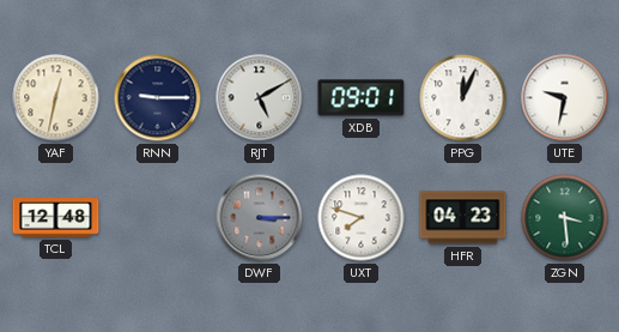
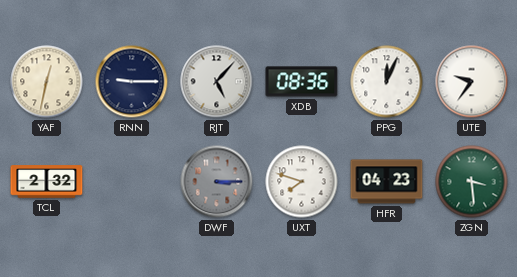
RJT: 5:10 -> 5:07 (217, 82)
XDB: 09:01 -> 08:36 (302, 82)
UTE: 9:32 -> 9:36 (472, 82)
TCL: 12:48 -> 2:32 (47, 182)
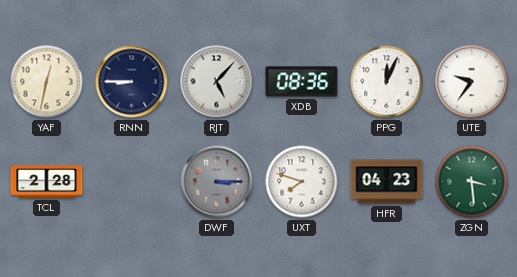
RNN: 9:15 -> 8:45 (132, 82)
TCL: 2:32 -> 2:28 (47, 182)
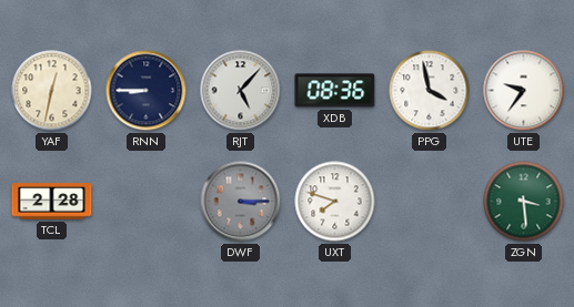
PPG: 12:04 -> 3:58 (430, 91)
HFR: 04:23 -> none (387, 182)
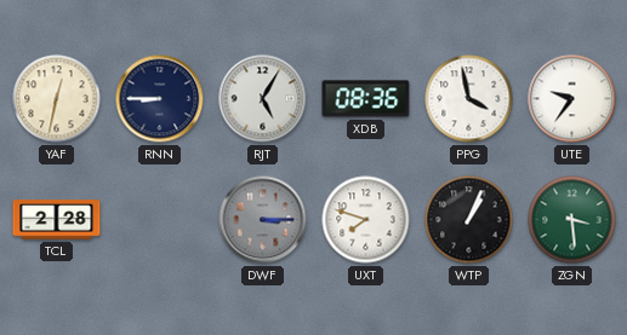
RJT: 5:07 -> 5:05 (263, 99)
WTP: none -> 1:04 (469, 220)
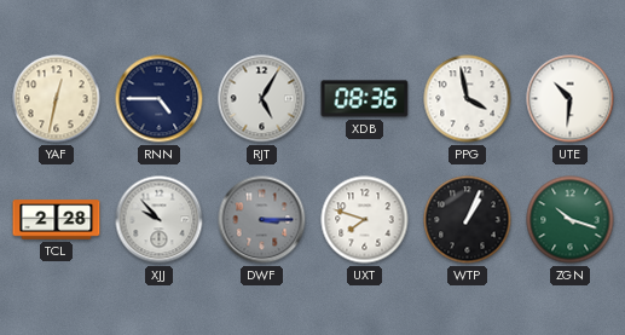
RNN: 8:45 -> 4:45 (160, 99)
UTE: 9:36 -> 10:31 (571, 99)
XJJ: none -> 9:53 (160, 220)
ZGN: 3:29 -> 10:18 (571, 220)
